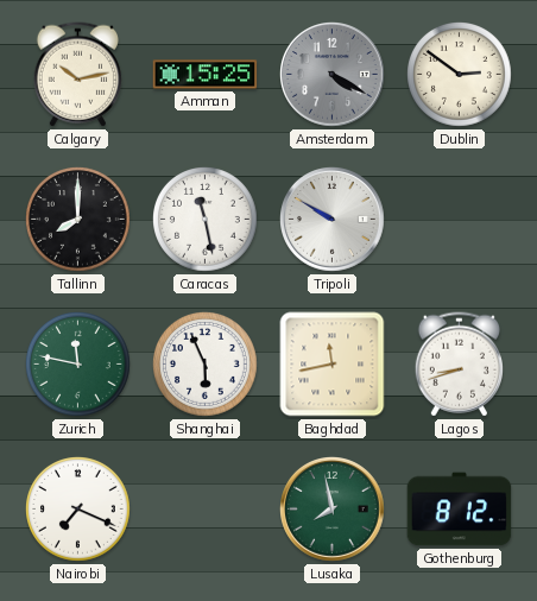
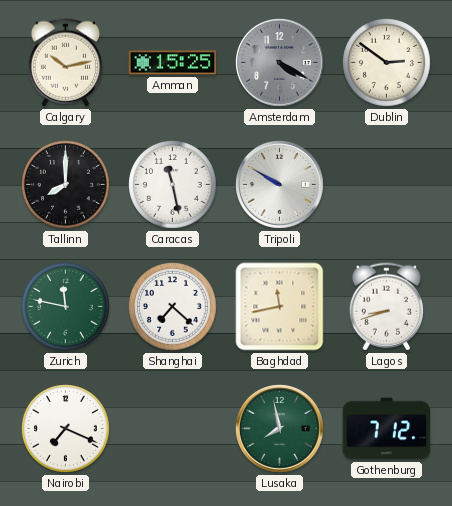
Shanghai: 5:56 -> 7:22 (173, 307)
Gothenburg: 8:12 -> 7:12 (387, 429)
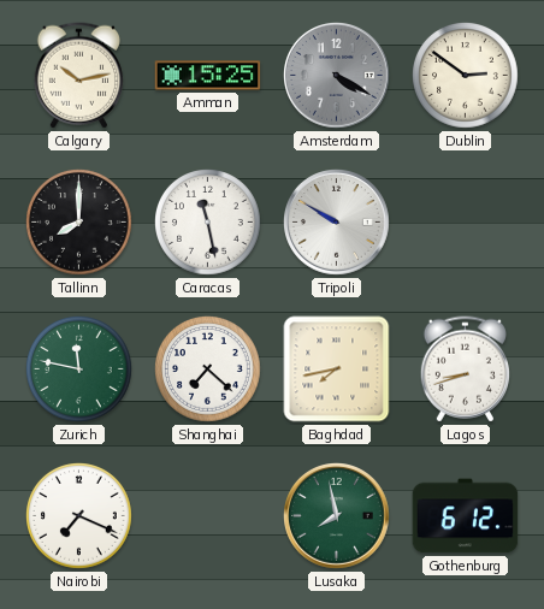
Baghdad: 11:43 -> 7:43 (337, 369)
Gothenburg: 7:12 -> 6:12 (466, 516)
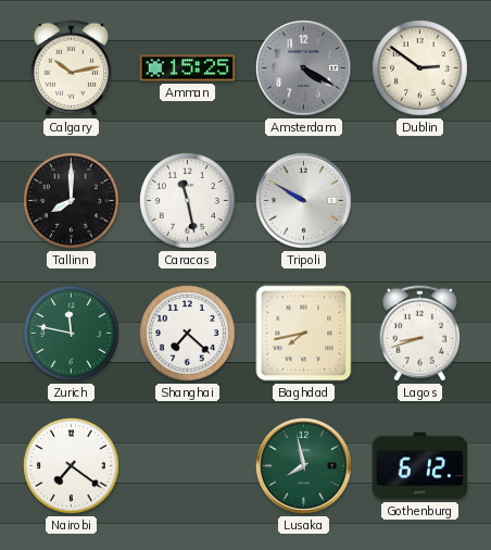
Nairobi: 7:19 -> 7:21 (72, 466)
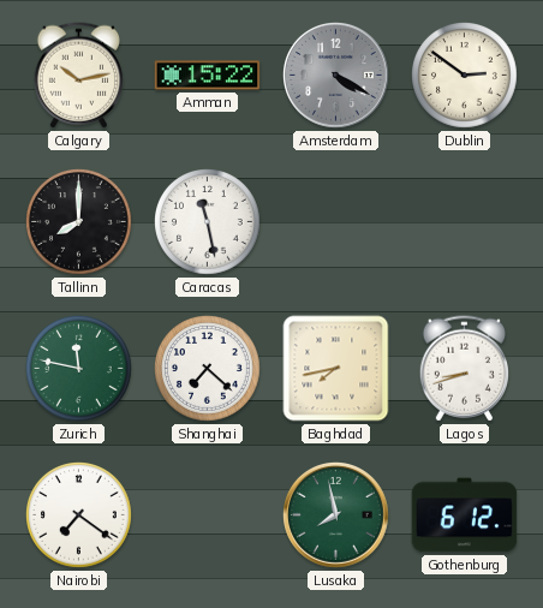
Amman: 15:25 -> 15:22 (208, 76)
Tripoli: 9:50 -> none (304, 201)
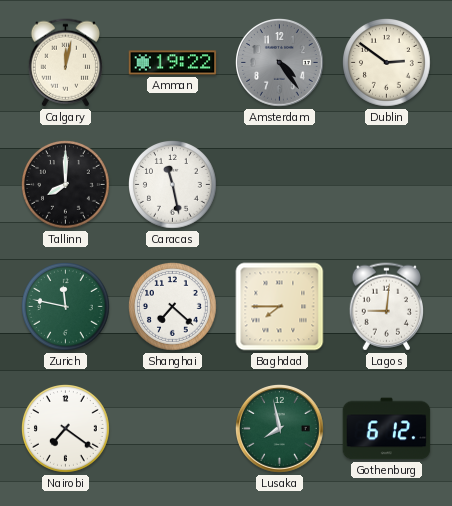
Calgary: 10:13 -> 12:02 (65, 63)
Amman: 15:22 -> 19:22 (173, 63)
Amsterdam: 4:20 -> 4:24 (280, 63)
Baghdad: 7:43 -> 7:45 (280, 307)
Lagos: 8:42 -> 9:01 (386, 307)
